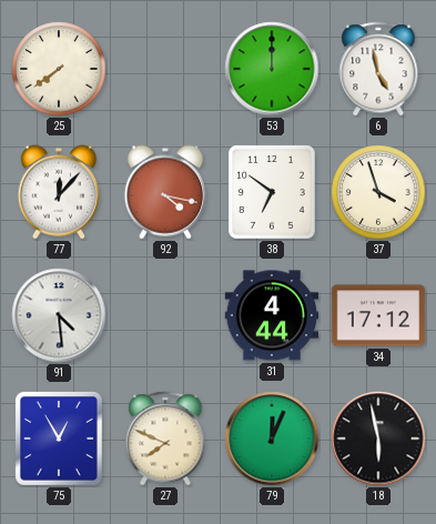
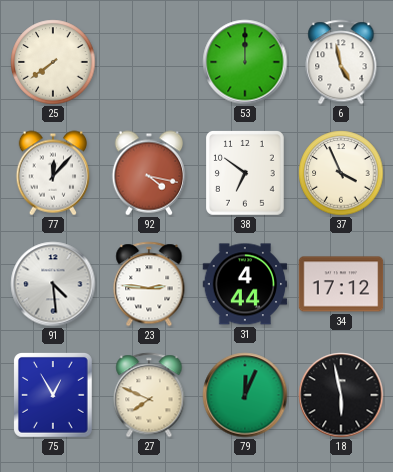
37: 3:57 -> 3:56 (341, 173)
23: none -> 2:46 (149, 284)
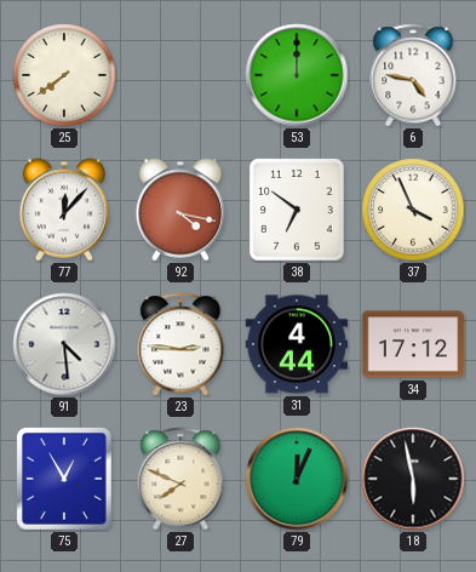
6: 4:58 -> 4:47 (413, 75)
